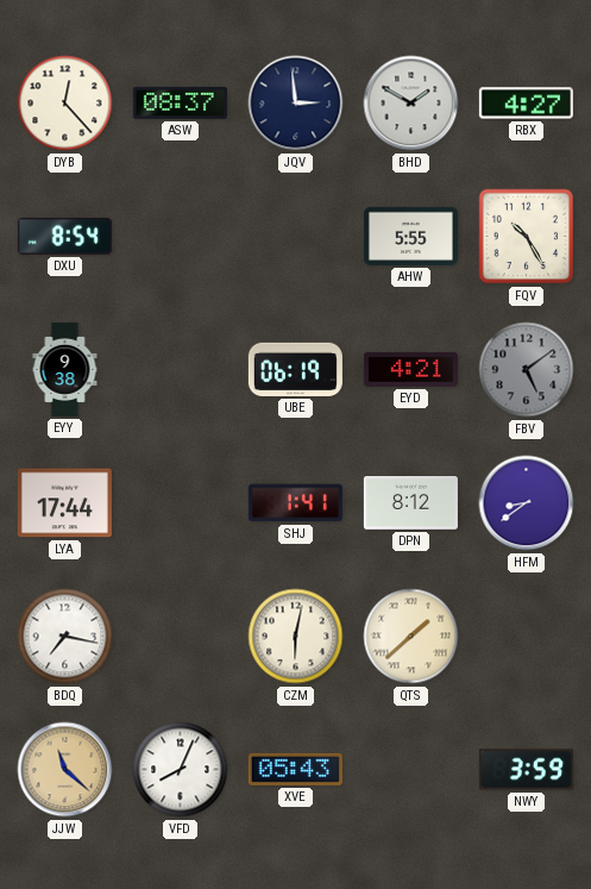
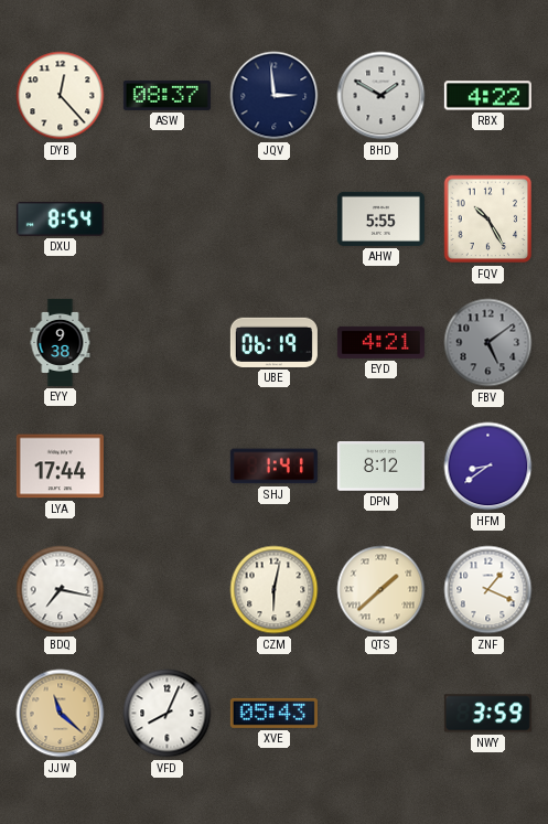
RBX: 4:27 -> 4:22 (487, 96)
ZNF: none -> 1:19 (488, 590)
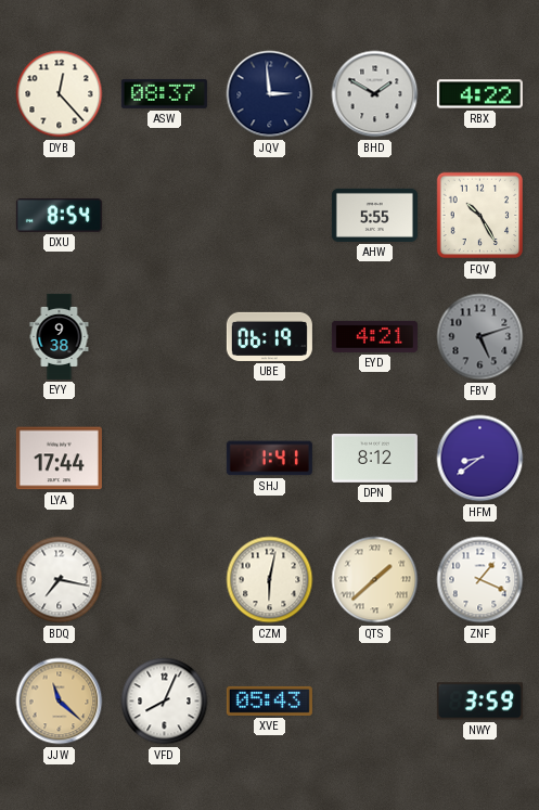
FBV: 5:09 -> 5:12 (480, 337)
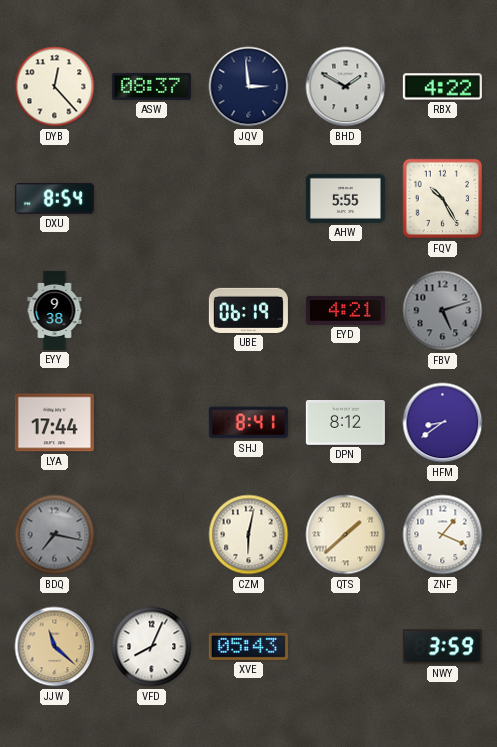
SHJ: 1:41 -> 8:41 (248, 423)
BDQ dial: white -> grey (55, 535)
